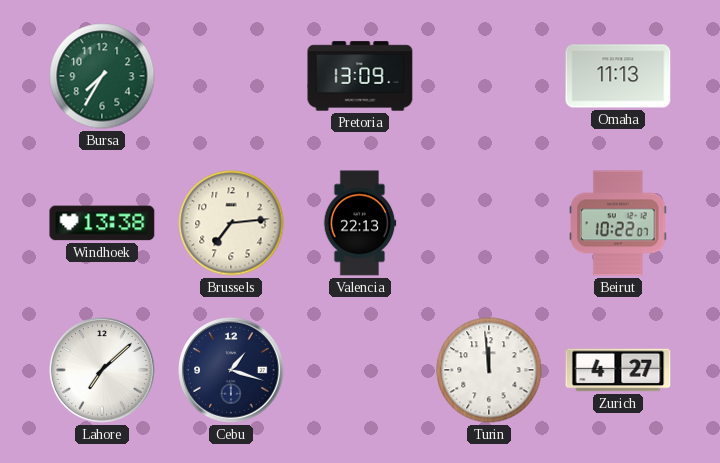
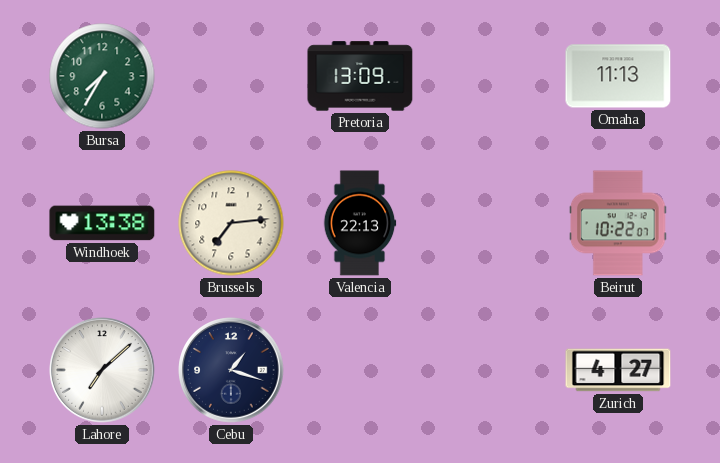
Turin: 11:59 -> none (489, 370)
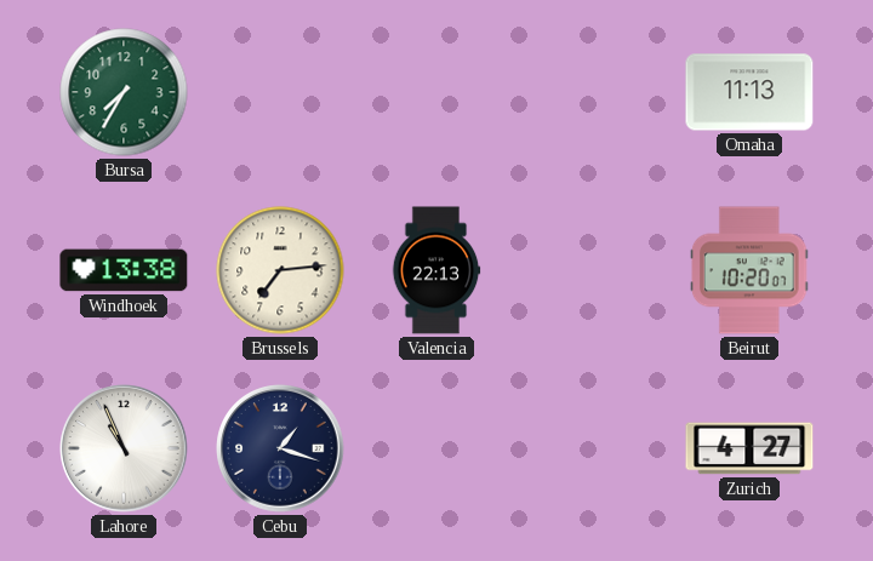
Pretoria: 13:09 -> none (360, 76)
Beirut: 10:22 -> 10:20 (751, 270)
Lahore: 7:08 -> 10:56 (124, 448)
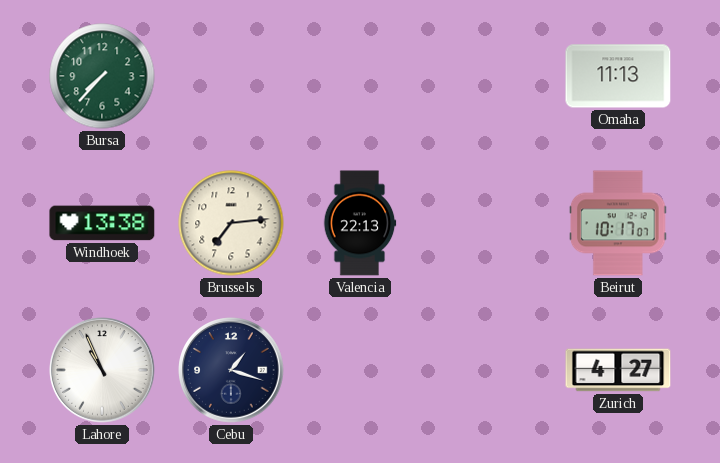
Bursa: 7:35 -> 7:37 (102, 76)
Beirut: 10:20 -> 10:17 (619, 223)
